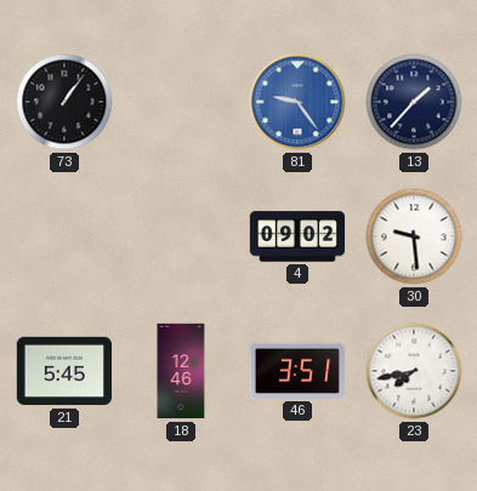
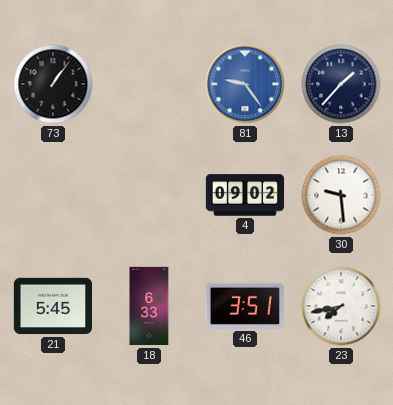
18: 12:46 -> 6:33 (149, 306)
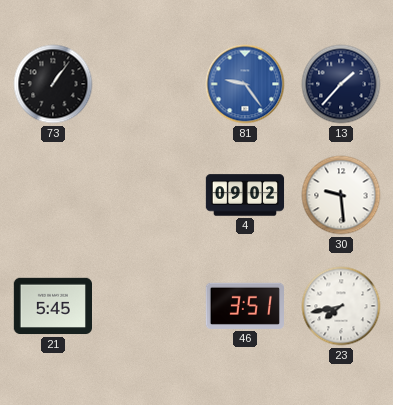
18: 6:33 -> none (149, 306)
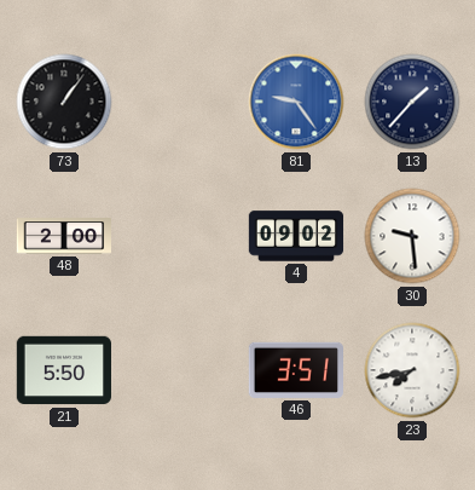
48: none -> 2:00 (64, 236)
21: 5:45 -> 5:50 (64, 370)
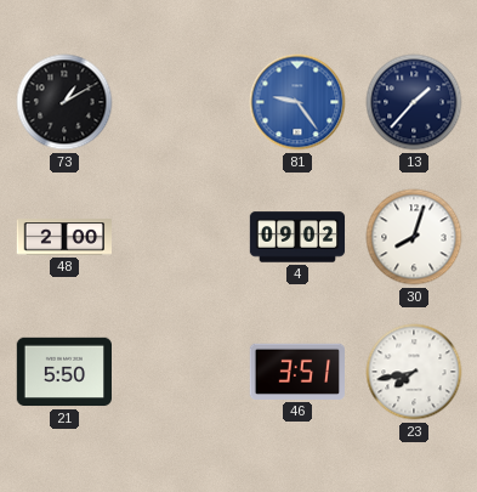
73: 1:06 -> 1:10 (64, 102)
30: 9:29 -> 8:03 (414, 237)
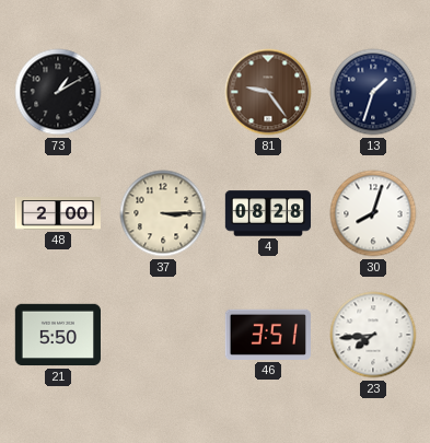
81 dial: blue -> brown (268, 92)
13: 1:37 -> 1:33 (373, 92)
37: none -> 3:15 (163, 213)
4: 09:02 -> 08:28 (268, 213)
23: 7:43 -> 7:44 (373, 335)
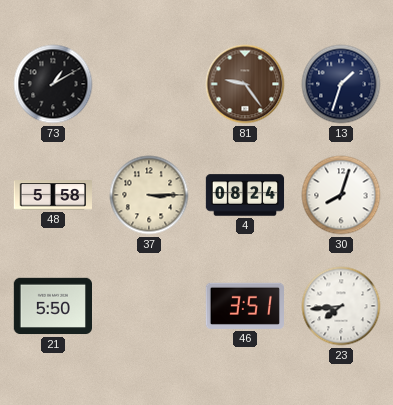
48: 2:00 -> 5:58 (53, 195)
4: 08:28 -> 08:24 (245, 195)
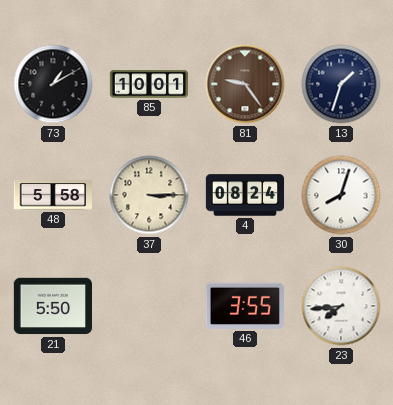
85: none -> 10:01 (149, 84)
46: 3:51 -> 3:55 (244, 306)
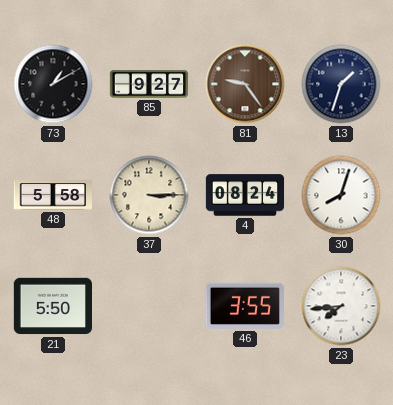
85: 10:01 -> 9:27 (149, 84)
